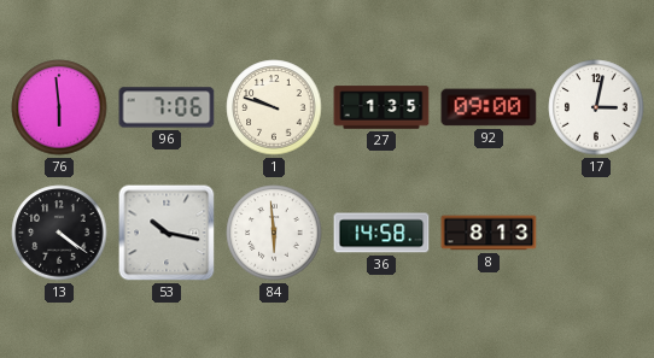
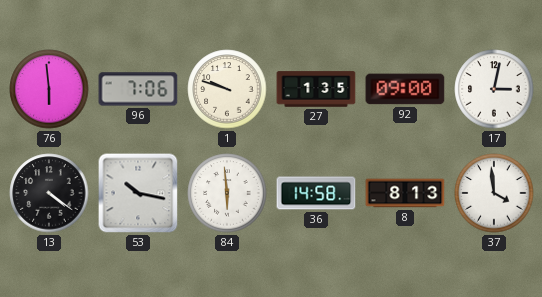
37: none -> 3:59 (494, 193)
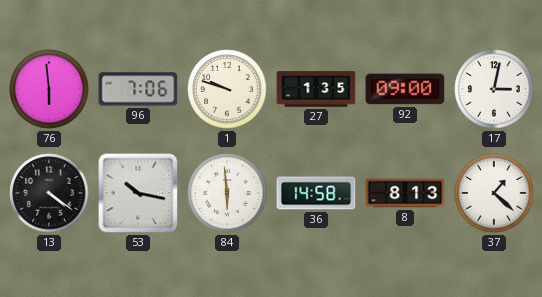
37: 3:59 -> 1:22 (494, 193)
